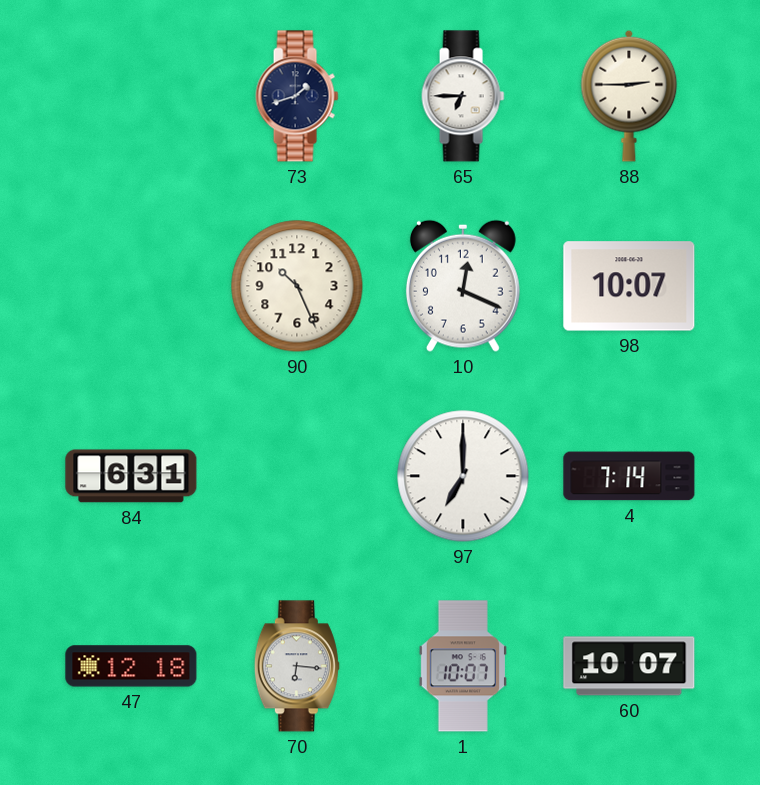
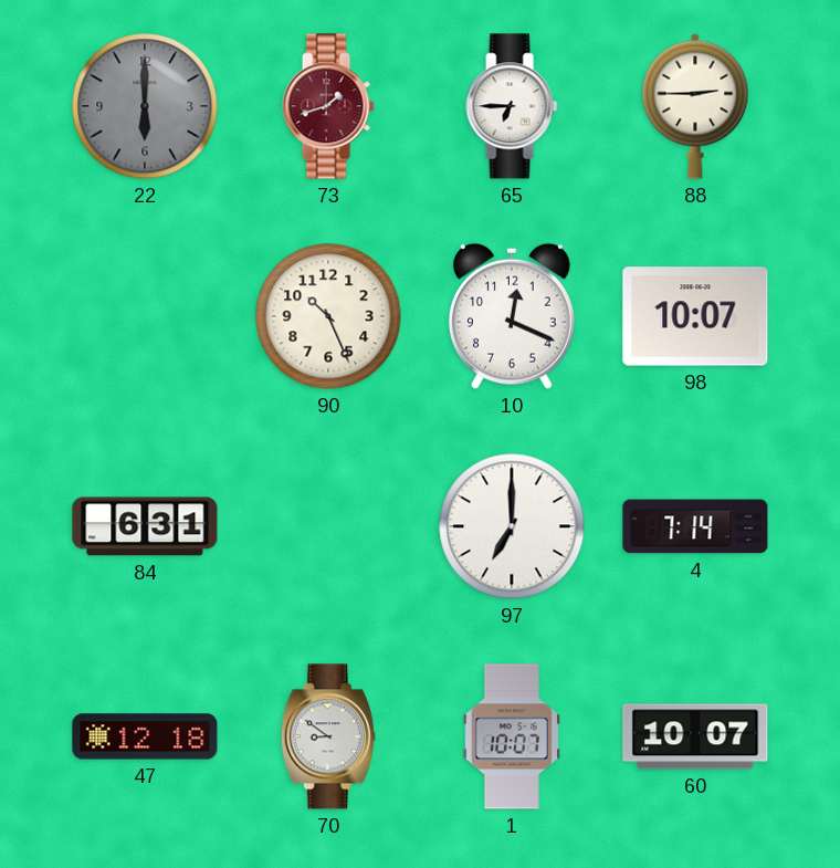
22: none -> 6:00 (145, 106)
73 dial: navy -> burgundy (328, 106)
70: 6:16 -> 8:51 (328, 736)
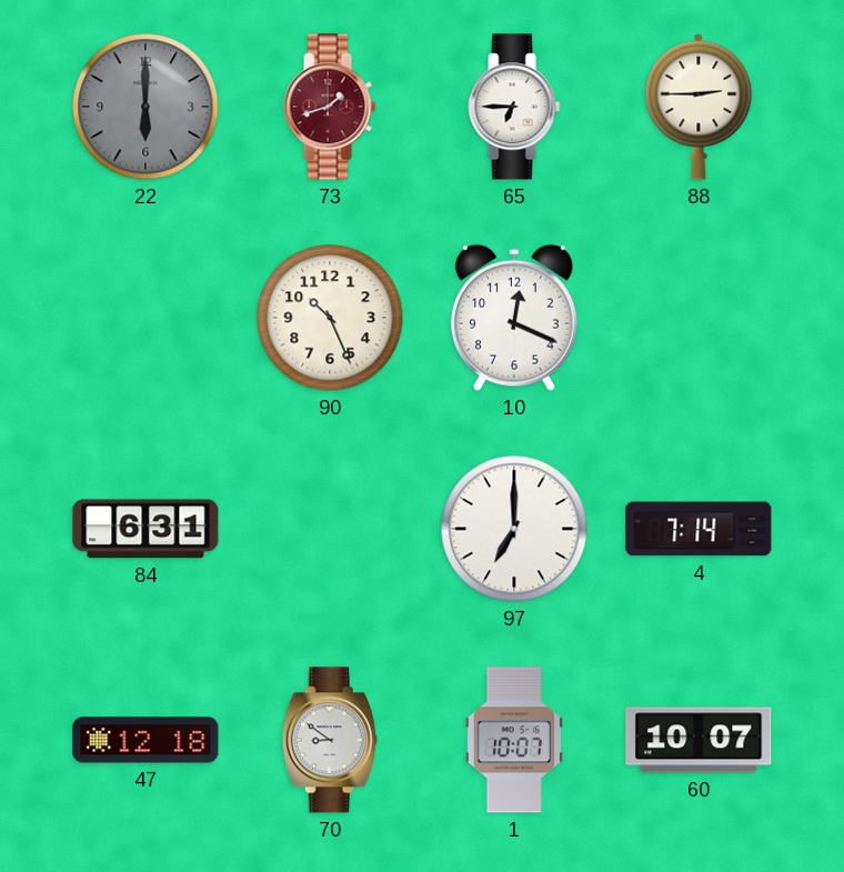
98: 10:07 -> none (695, 316)
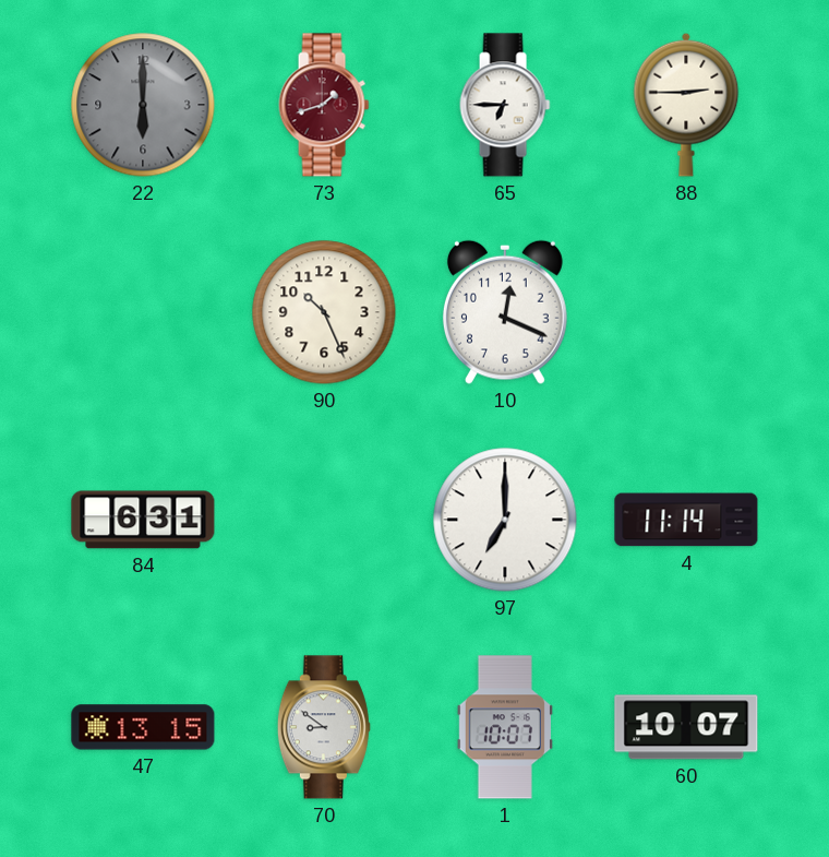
4: 7:14 -> 11:14 (686, 520)
47: 12:18 -> 13:15 (143, 727)
